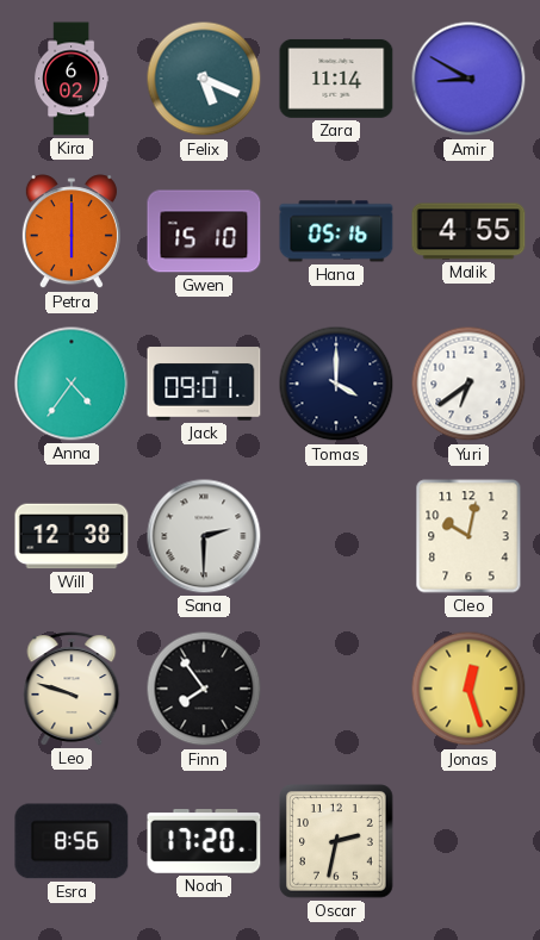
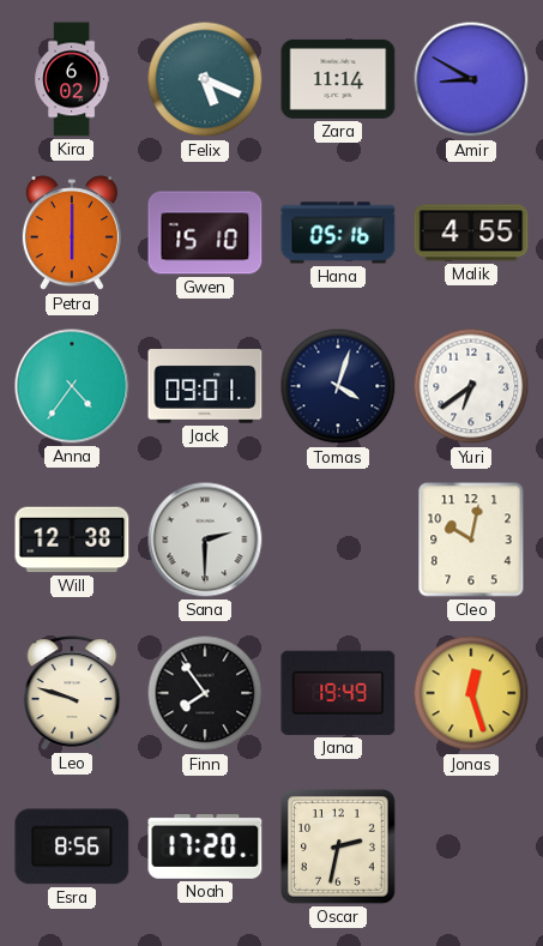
Tomas: 4:00 -> 4:03 (338, 386)
Jana: none -> 19:49 (338, 693)
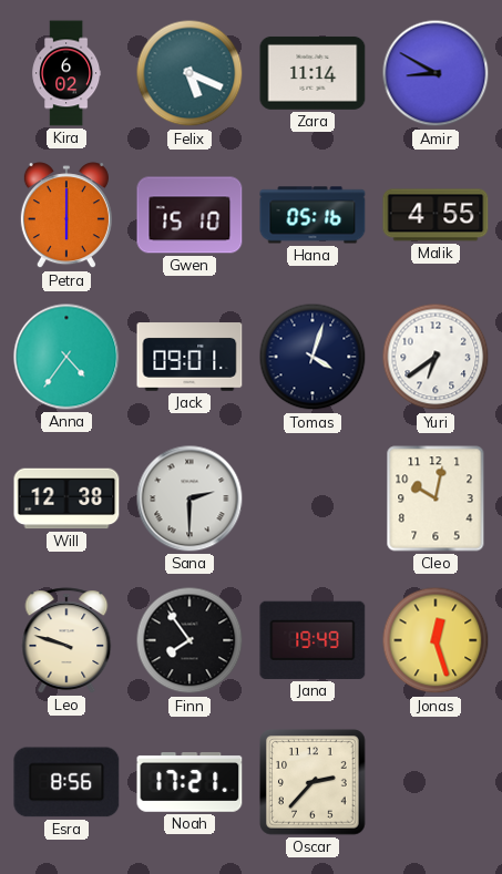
Noah: 17:20 -> 17:21 (189, 782)
Oscar: 2:32 -> 2:37 (314, 783)
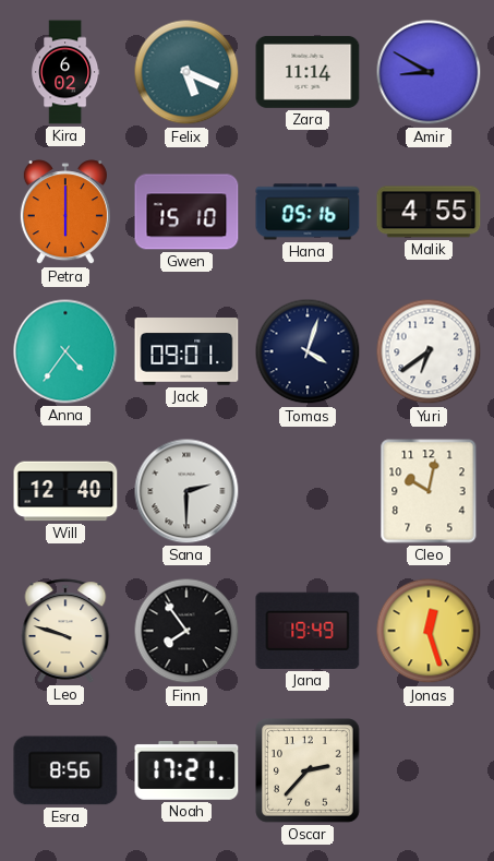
Will: 12:38 -> 12:40 (65, 491)
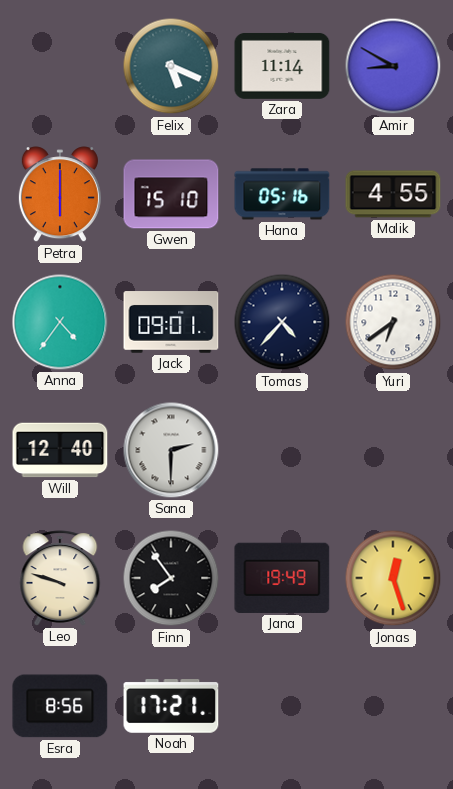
Kira: 6:02 -> none (65, 72)
Tomas: 4:03 -> 4:37 (282, 322)
Cleo: 10:02 -> none (429, 491)
Oscar: 2:37 -> none (309, 772)
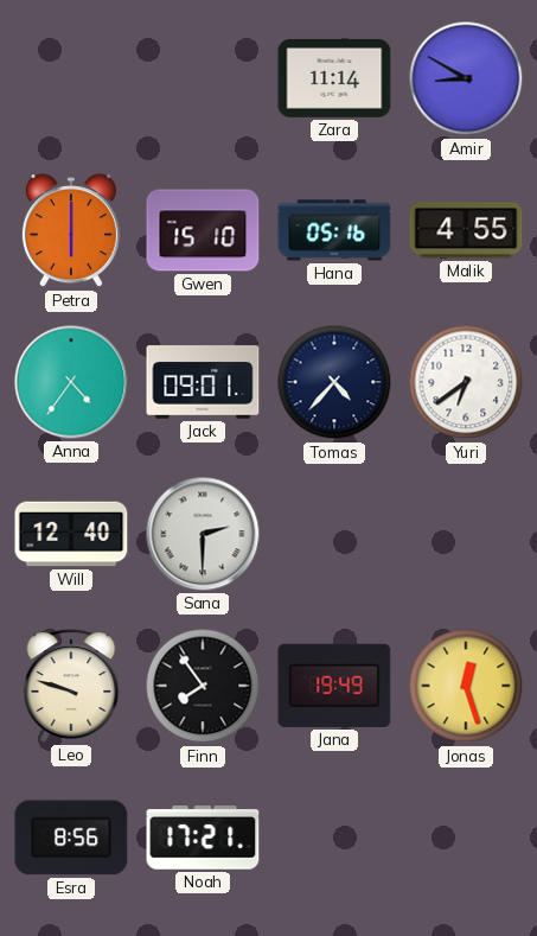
Felix: 5:19 -> none (171, 66)
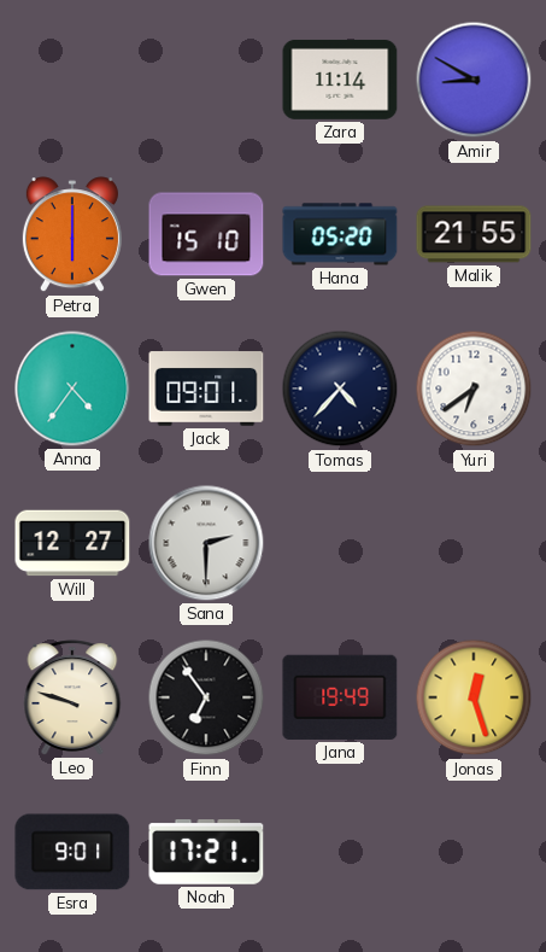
Hana: 05:16 -> 05:20 (340, 234)
Malik: 4:55 -> 21:55 (474, 234)
Will: 12:40 -> 12:27 (72, 543)
Finn: 7:54 -> 6:54 (206, 697)
Esra: 8:56 -> 9:01 (72, 852)
